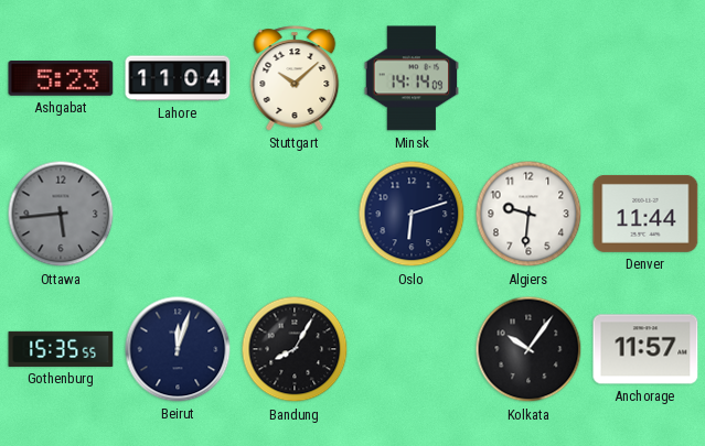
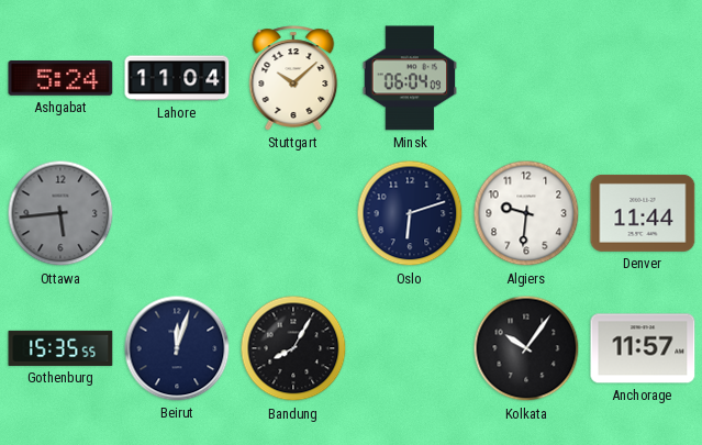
Ashgabat: 5:23 -> 5:24 (60, 79)
Minsk: 14:14 -> 06:04 (409, 78)
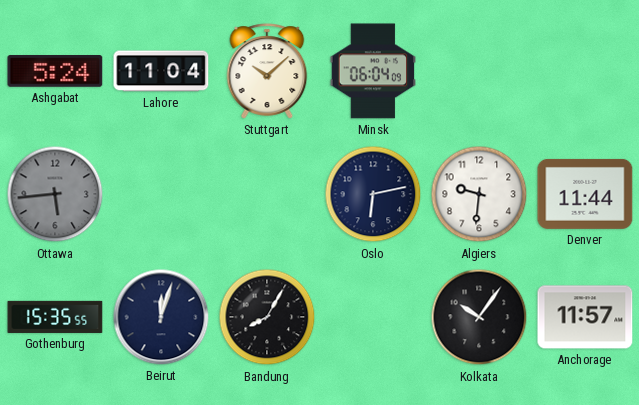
Oslo: 6:12 -> 6:13 (373, 194)
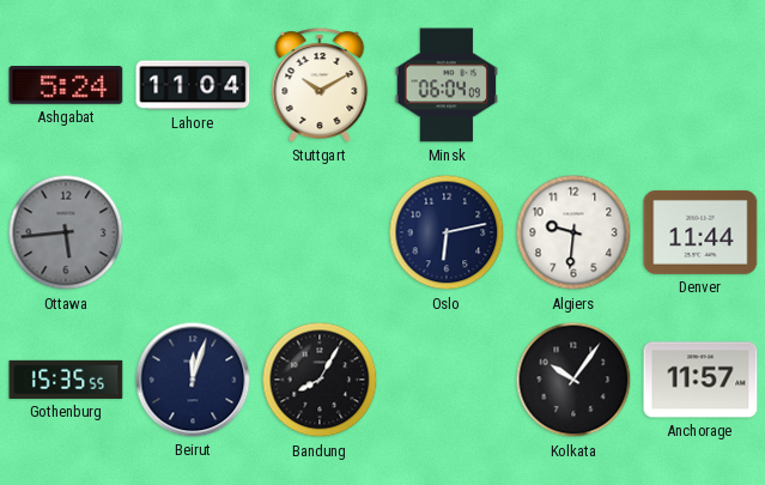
Stuttgart: 10:08 -> 10:10 (320, 85)
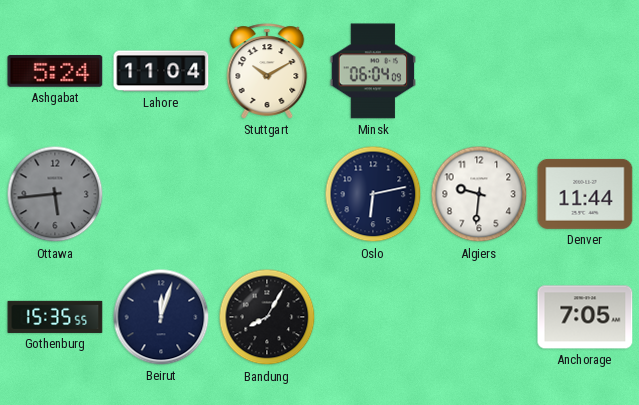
Kolkata: 10:06 -> none (573, 380)
Anchorage: 11:57 -> 7:05 (585, 317)
